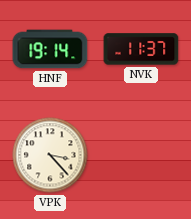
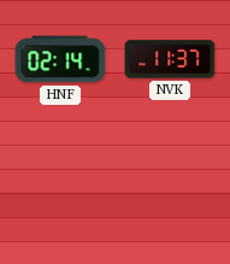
HNF: 19:14 -> 02:14 (60, 59)
VPK: 3:23 -> none (50, 155)
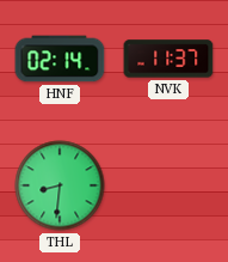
THL: none -> 8:31 (60, 185)
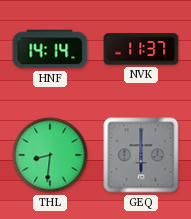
HNF: 02:14 -> 14:14 (50, 49)
GEQ: none -> 6:00 (141, 155)
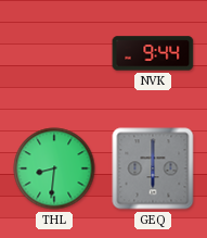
HNF: 14:14 -> none (50, 49)
NVK: 11:37 -> 9:44 (153, 53)
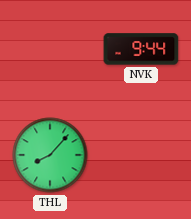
THL: 8:31 -> 8:07 (50, 155)
GEQ: 6:00 -> none (153, 168)
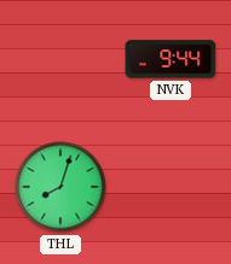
THL: 8:07 -> 8:03 (60, 187)
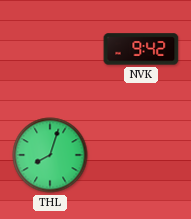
NVK: 9:44 -> 9:42 (141, 49)
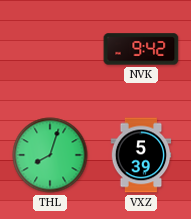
VXZ: none -> 5:39 (141, 155)
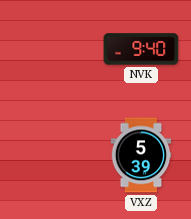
NVK: 9:42 -> 9:40 (141, 49)
THL: 8:03 -> none (50, 155)
